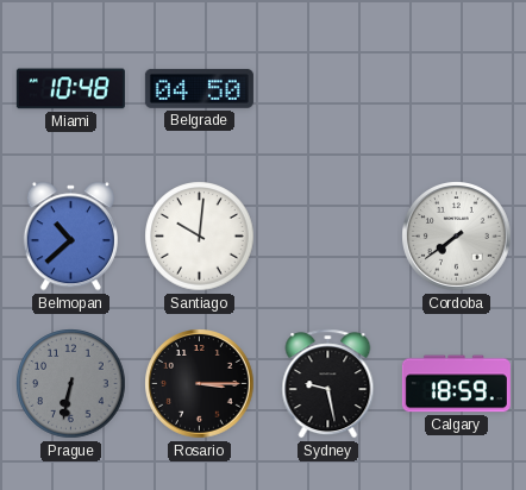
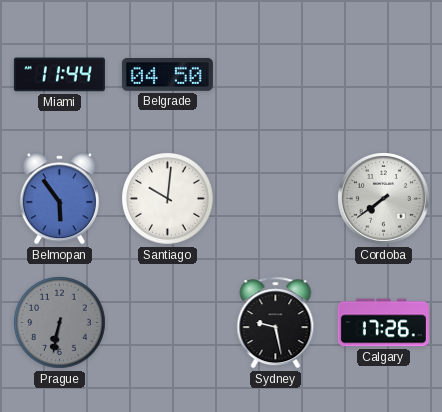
Miami: 10:48 -> 11:44 (59, 75)
Belmopan: 10:38 -> 5:54 (59, 199)
Rosario: 3:15 -> none (200, 384)
Calgary: 18:59 -> 17:26 (383, 323)
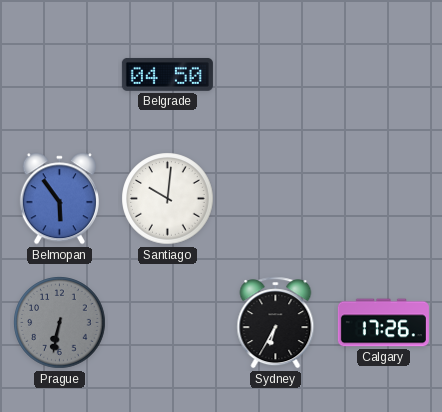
Miami: 11:44 -> none (59, 75)
Cordoba: 7:39 -> none (384, 199)
Sydney: 9:28 -> 6:35 (276, 323)
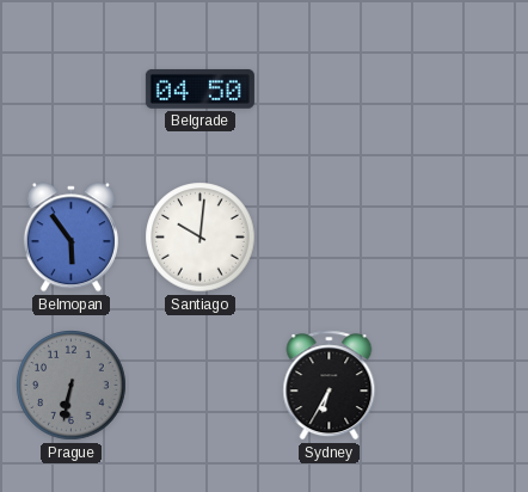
Calgary: 17:26 -> none (383, 323)
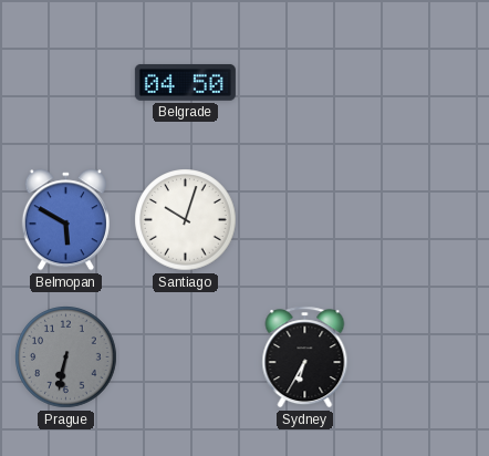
Belmopan: 5:54 -> 5:50 (65, 220)
Santiago: 10:01 -> 10:03 (186, 220)
